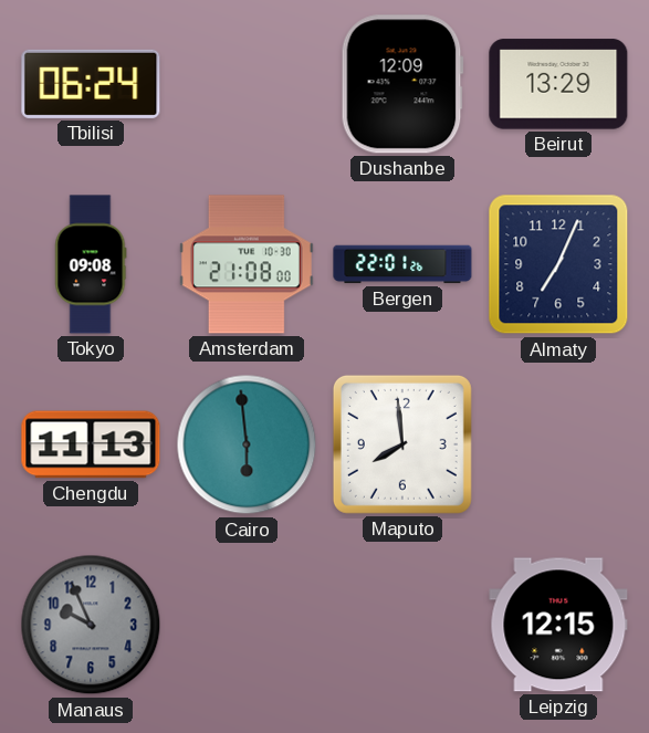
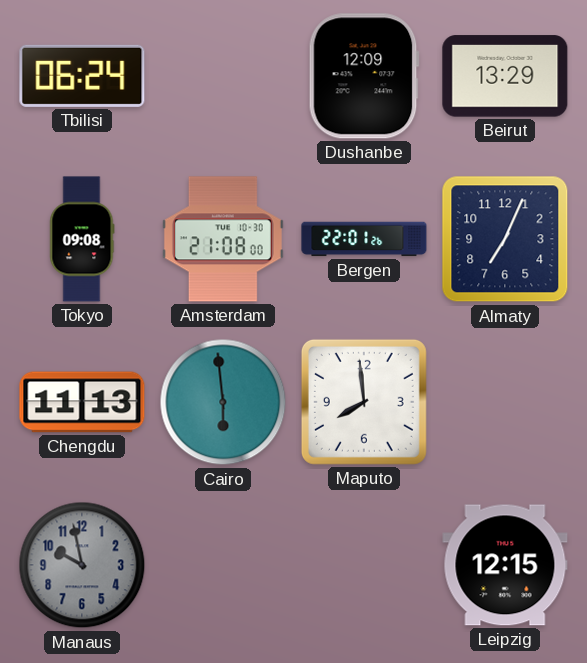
Manaus: 9:56 -> 9:58 (82, 565)
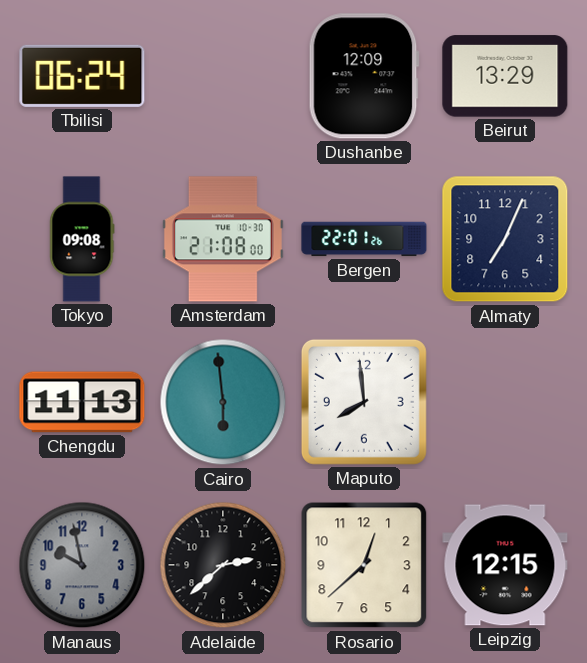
Adelaide: none -> 2:38 (223, 565)
Rosario: none -> 12:38 (364, 565)
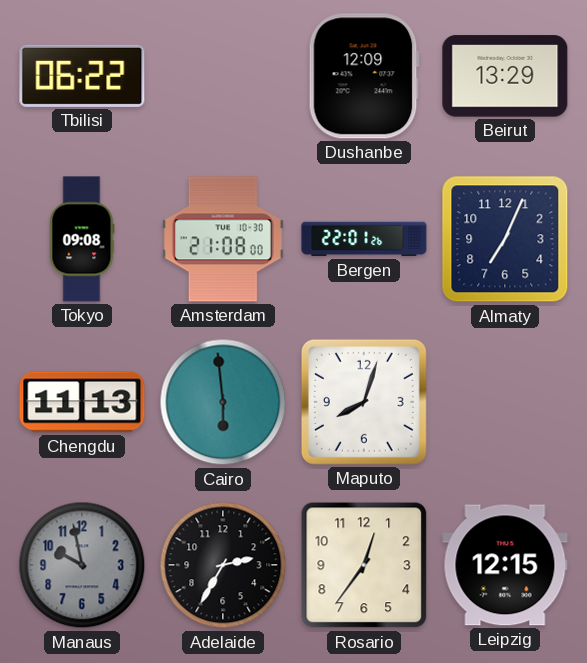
Tbilisi: 06:24 -> 06:22 (82, 76)
Maputo: 7:59 -> 8:03 (364, 402)
Adelaide: 2:38 -> 2:35 (223, 565)
Rosario: 12:38 -> 12:36 (364, 565)
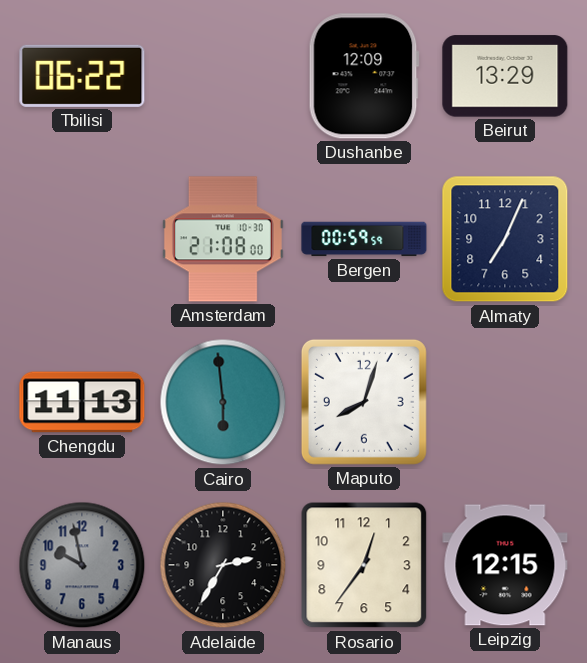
Tokyo: 09:08 -> none (82, 239)
Bergen: 22:01 -> 00:59 (364, 239)
